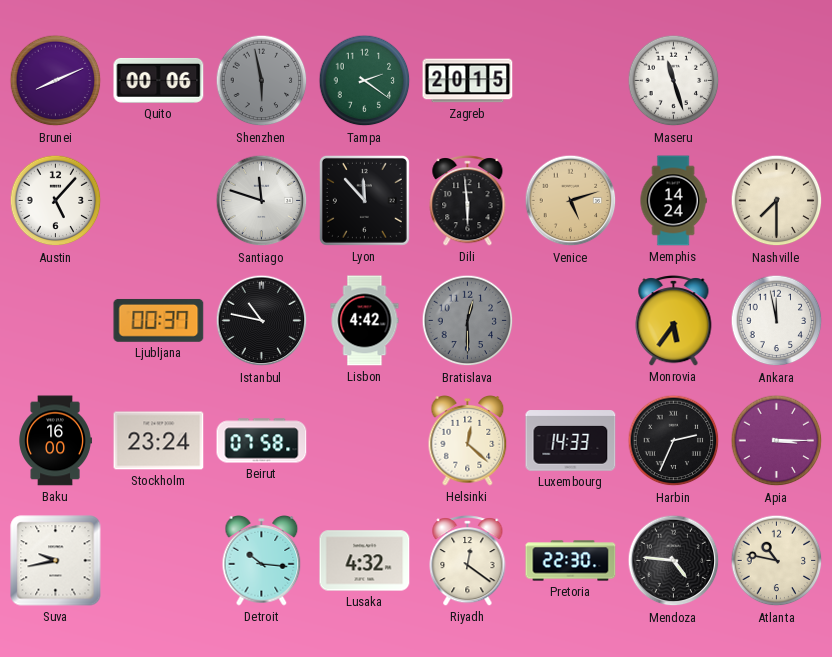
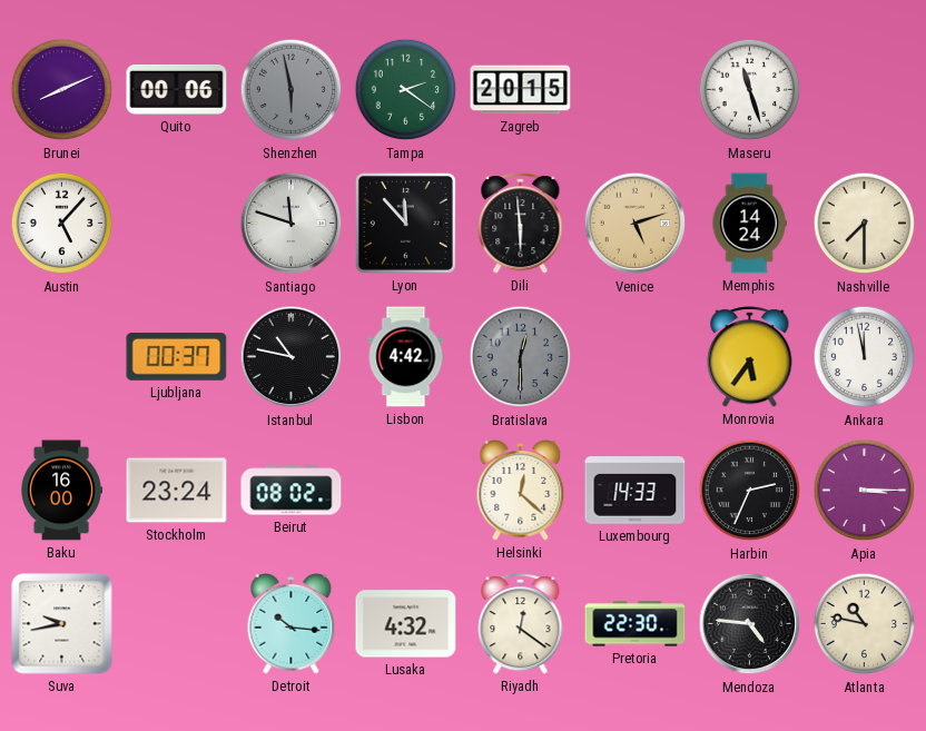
Beirut: 07:58 -> 08:02 (292, 491)
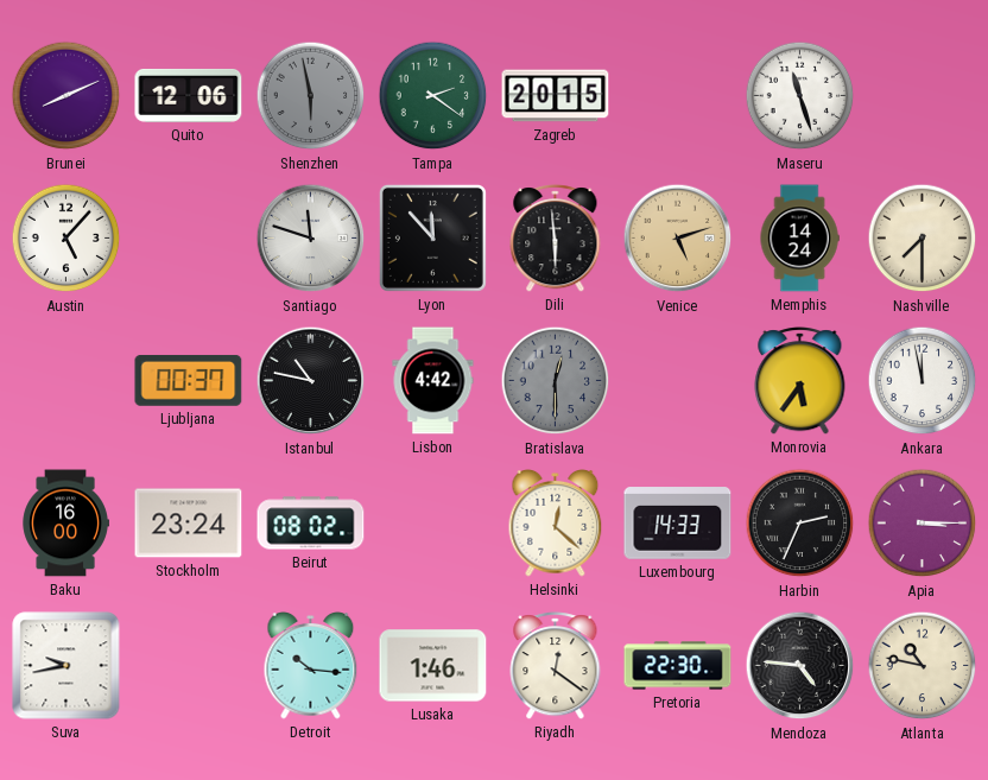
Quito: 00:06 -> 12:06 (189, 95)
Lusaka: 4:32 -> 1:46 (433, 666)
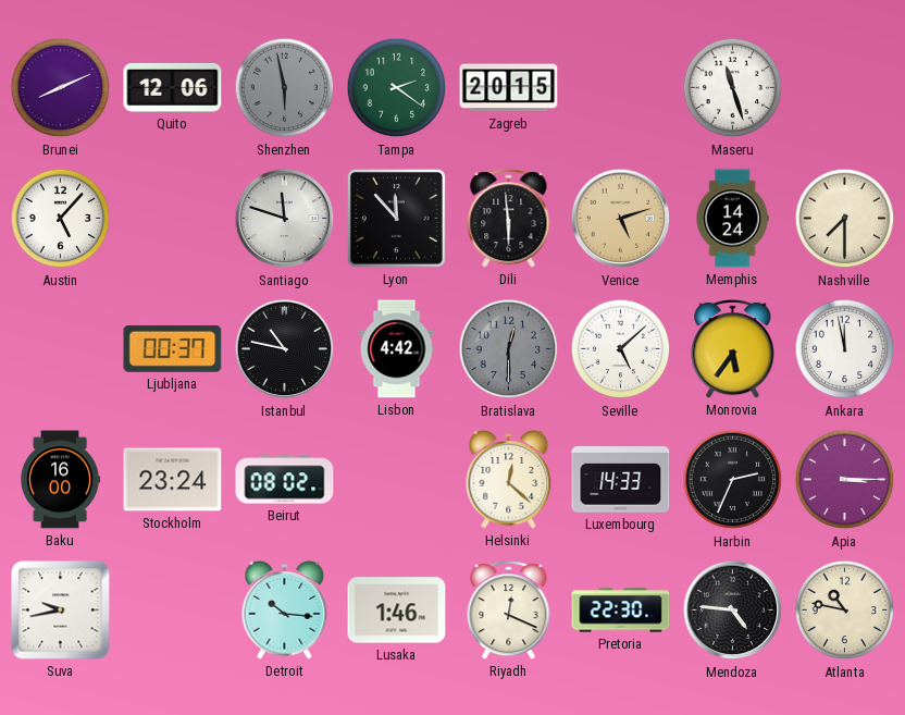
Seville: none -> 5:08 (621, 349)
Riyadh: 12:21 -> 12:19 (509, 611)
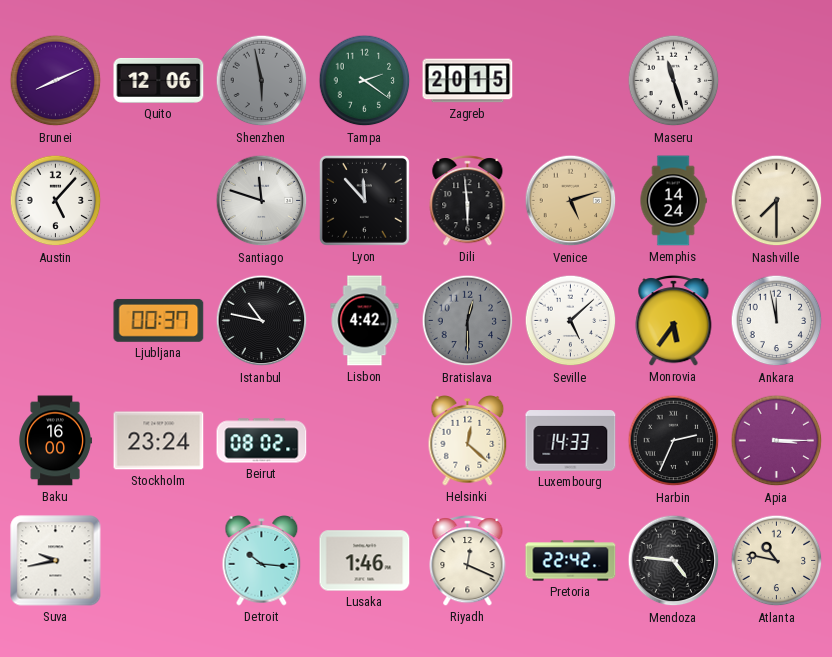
Pretoria: 22:30 -> 22:42 (571, 561)
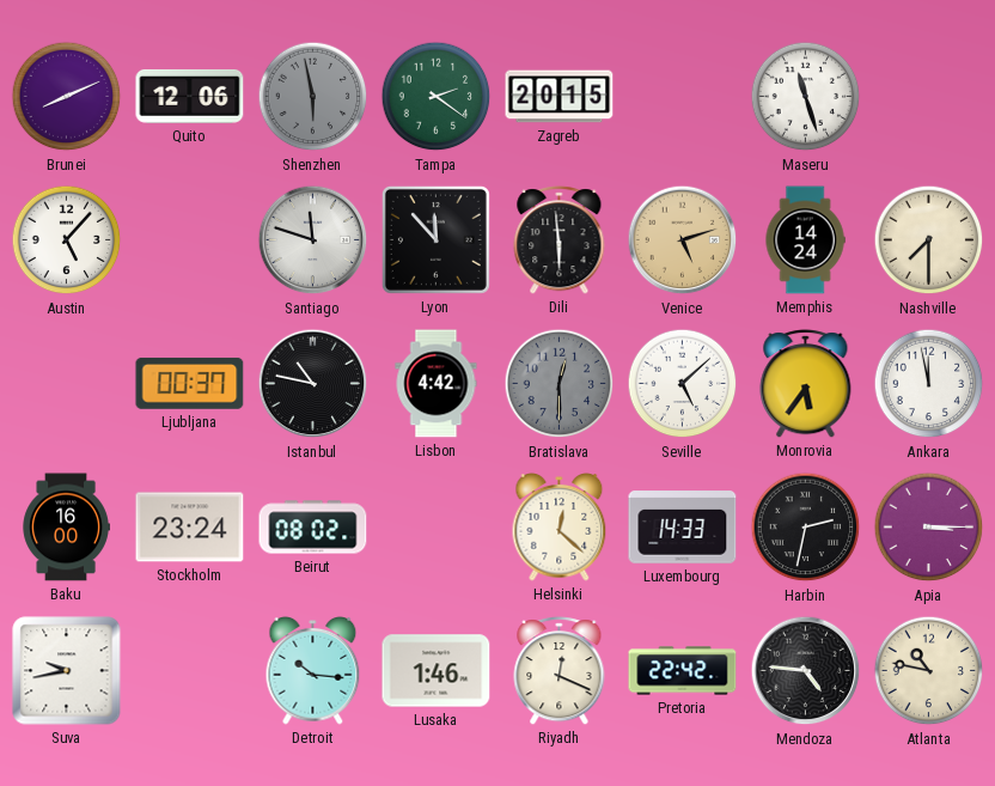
Harbin: 2:34 -> 2:32 (806, 528)
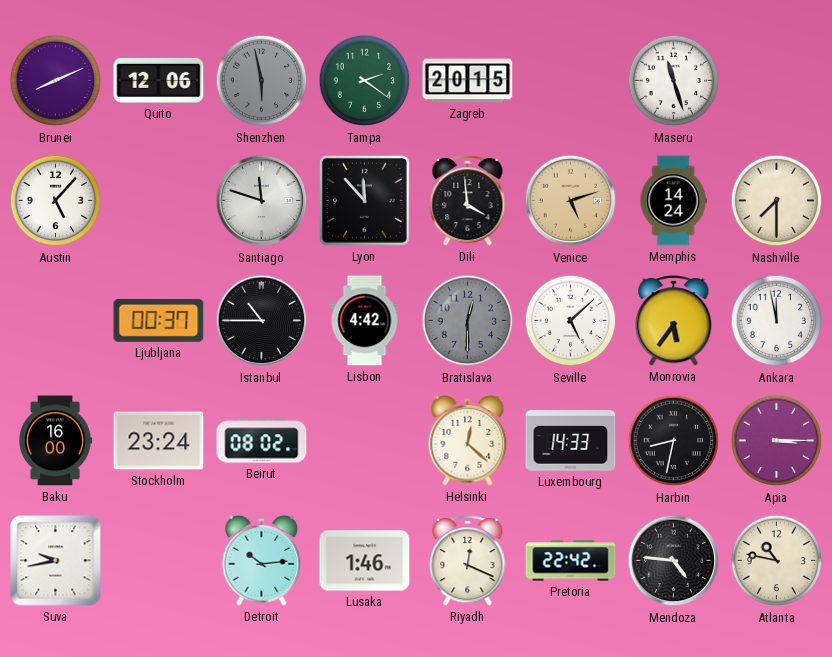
Dili: 5:59 -> 3:59 (468, 201)
Istanbul: 10:47 -> 10:45 (262, 321)
Harbin: 2:32 -> 8:32 (674, 441)
Detroit: 10:16 -> 10:14 (262, 561)
